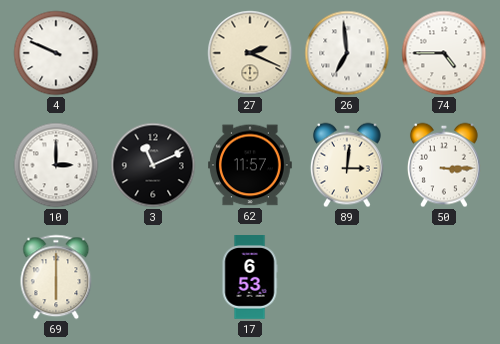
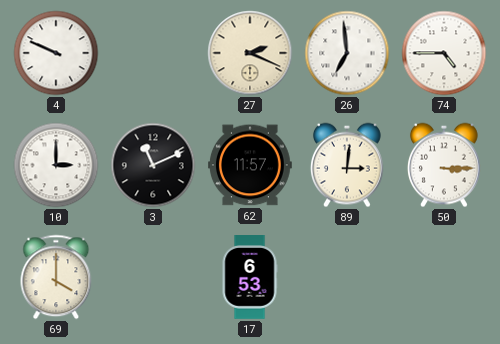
69: 6:00 -> 4:00 (56, 277)
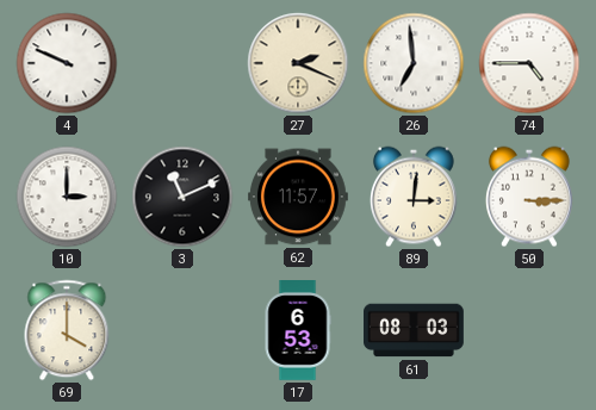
61: none -> 08:03 (415, 330)
